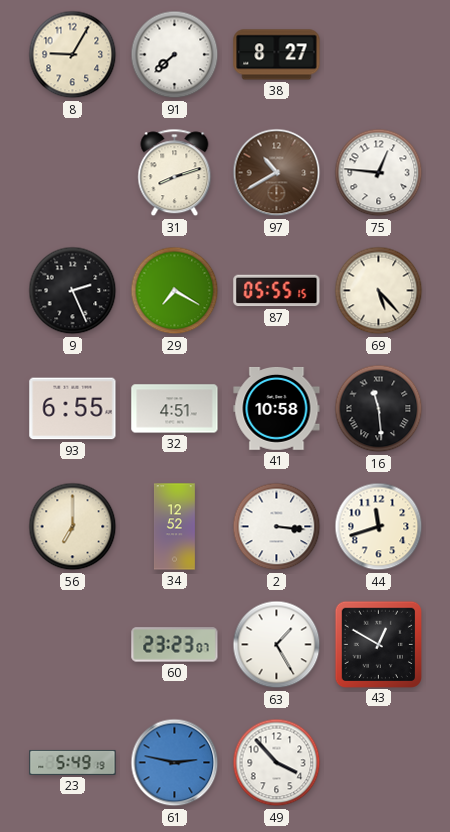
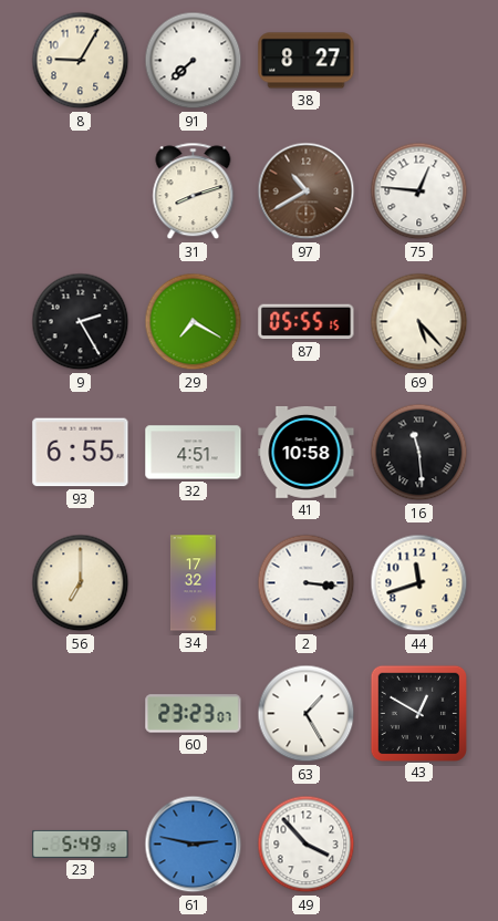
9: 2:26 -> 2:25 (81, 322)
34: 12:52 -> 17:32 (193, 583)
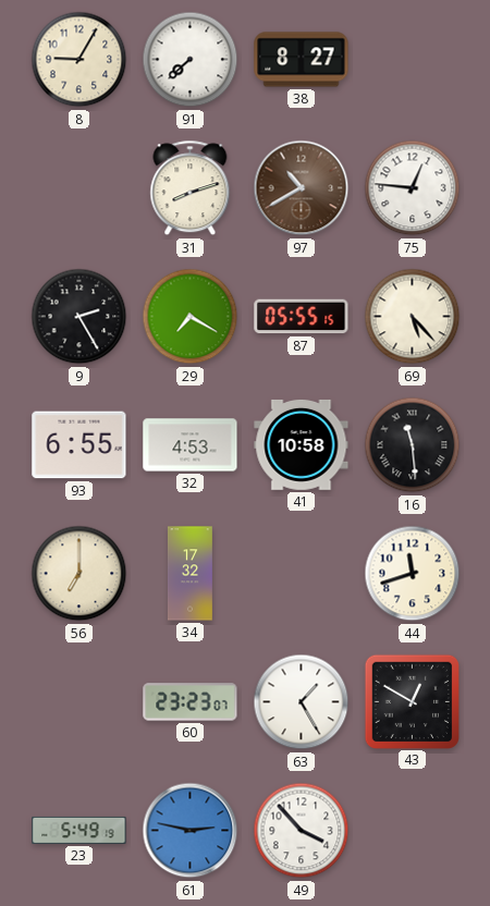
32: 4:51 -> 4:53 (191, 445)
2: 3:16 -> none (307, 583)
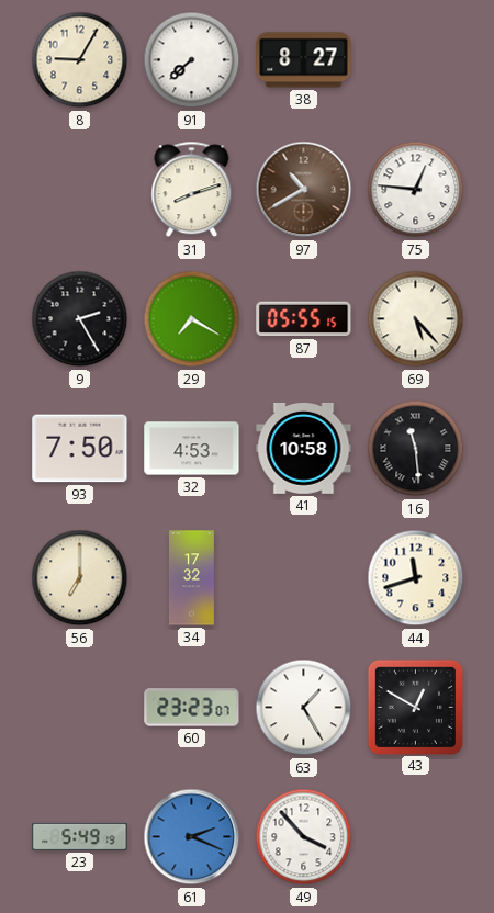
93: 6:55 -> 7:50 (80, 449)
61: 2:47 -> 2:19 (192, 837)
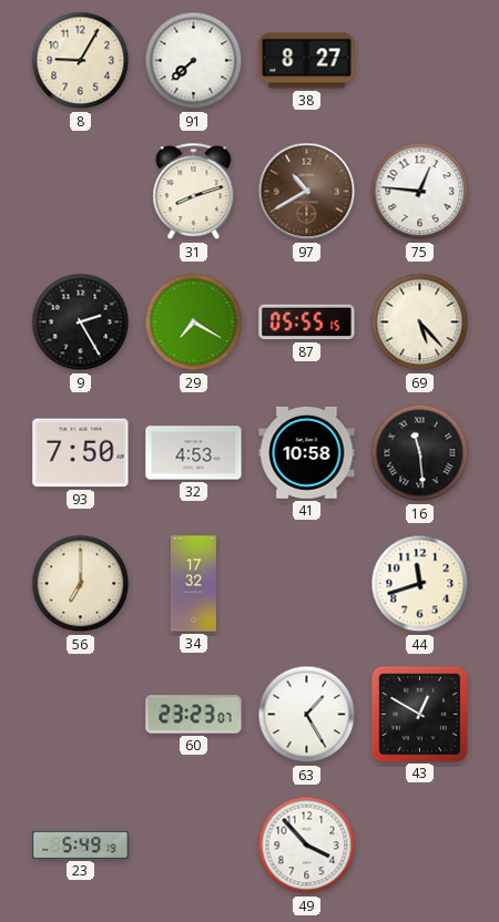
61: 2:19 -> none (192, 837)
